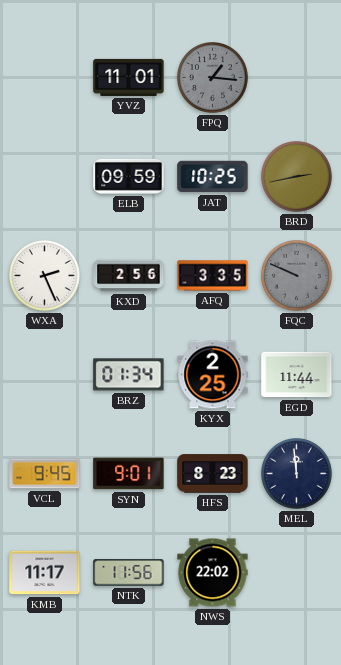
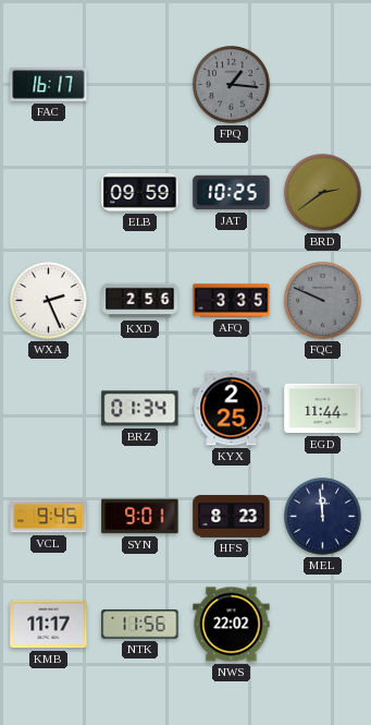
FAC: none -> 16:17 (49, 85)
YVZ: 11:01 -> none (129, 77)
BRD: 2:43 -> 2:39 (323, 193)
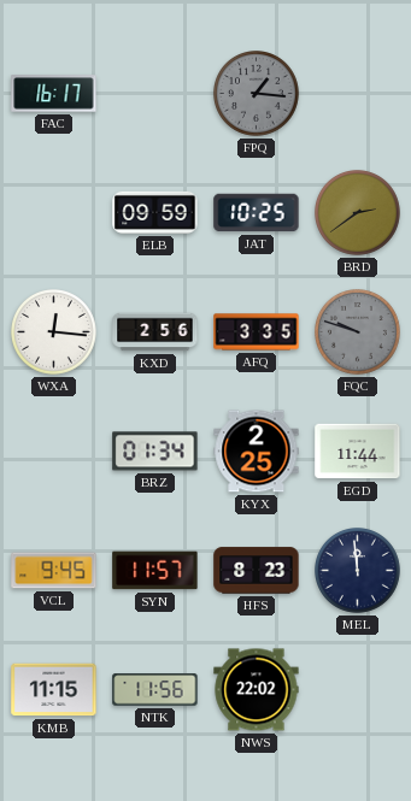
WXA: 2:26 -> 12:16 (54, 332)
FQC: 9:49 -> 9:48 (358, 332)
SYN: 9:01 -> 11:57 (155, 571)
KMB: 11:17 -> 11:15 (54, 690)
